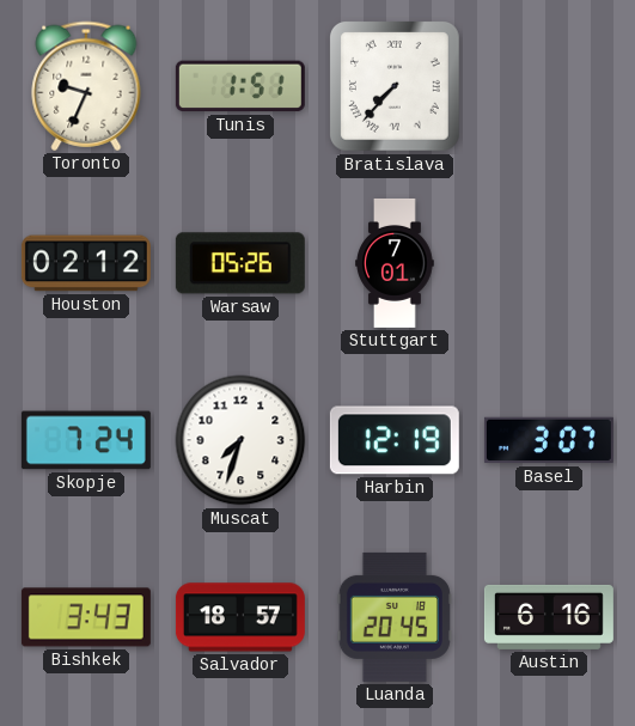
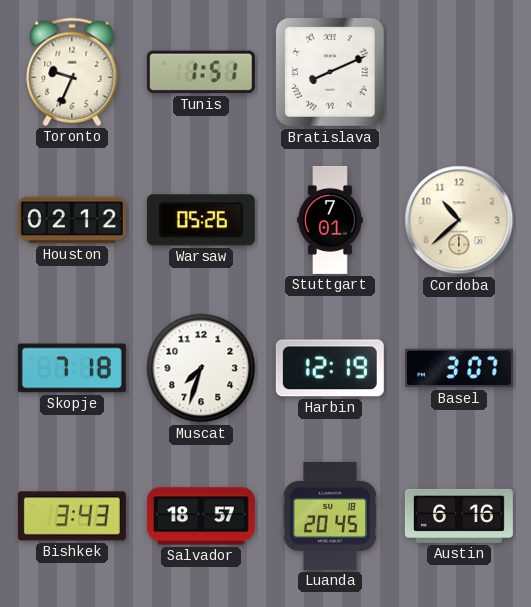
Bratislava: 7:37 -> 8:11 (331, 73)
Cordoba: none -> 10:38 (459, 220)
Skopje: 7:24 -> 7:18 (72, 368)
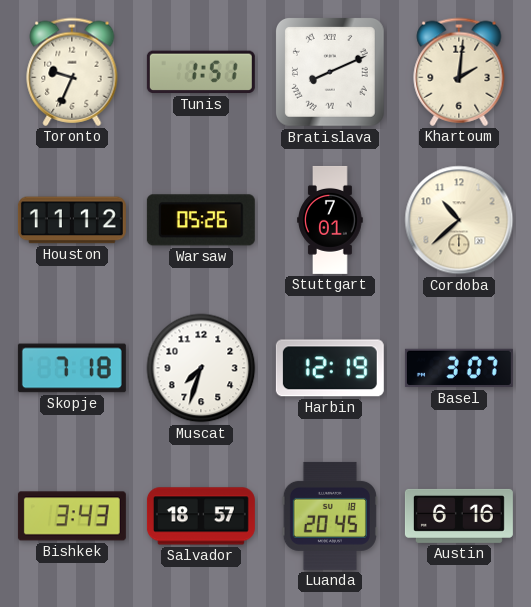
Khartoum: none -> 2:01 (459, 72)
Houston: 02:12 -> 11:12 (72, 220)
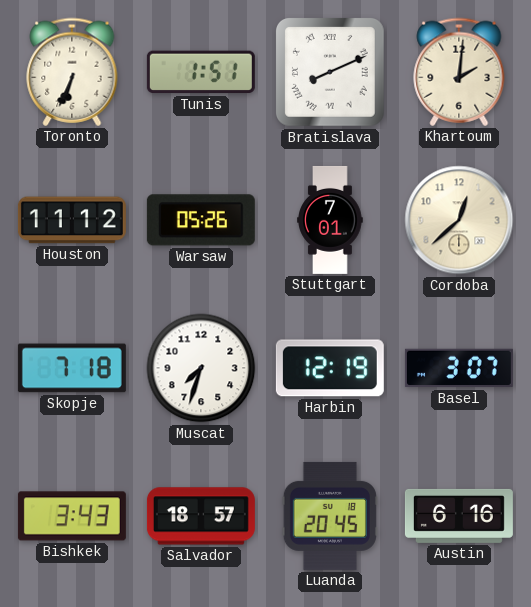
Toronto: 9:34 -> 6:34 (72, 72)
Cordoba: 10:38 -> 12:38 (459, 220)
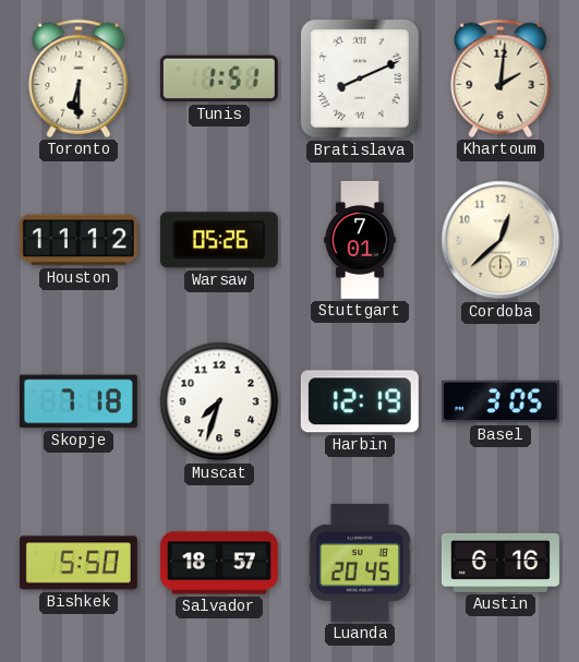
Toronto: 6:34 -> 6:30 (79, 79)
Basel: 3:07 -> 3:05 (500, 401)
Bishkek: 3:43 -> 5:50 (79, 563)
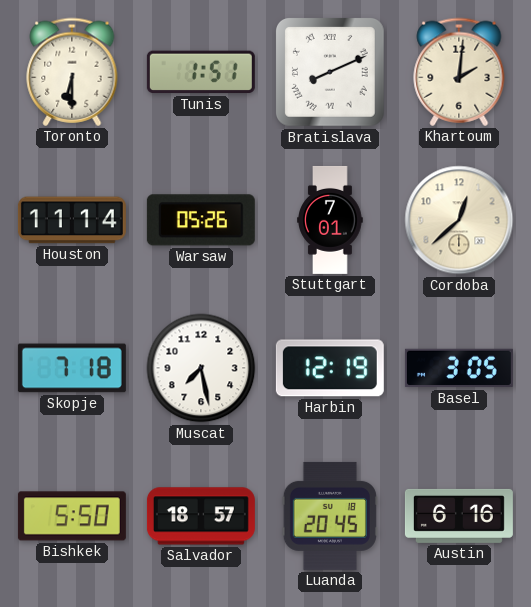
Houston: 11:12 -> 11:14 (72, 220)
Muscat: 7:33 -> 7:28 (201, 368)
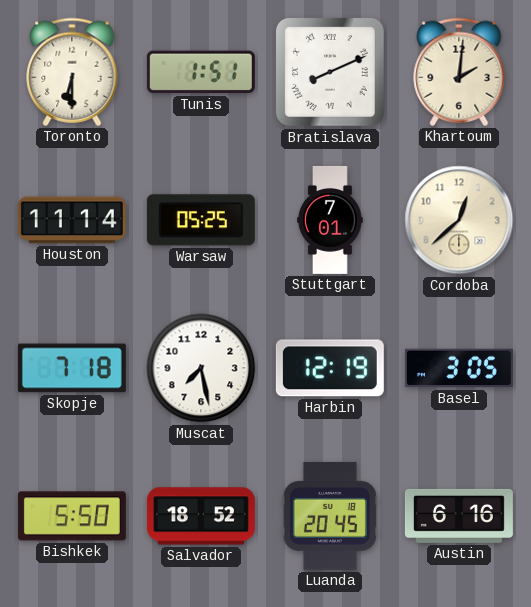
Warsaw: 05:26 -> 05:25 (201, 220)
Salvador: 18:57 -> 18:52 (201, 516)
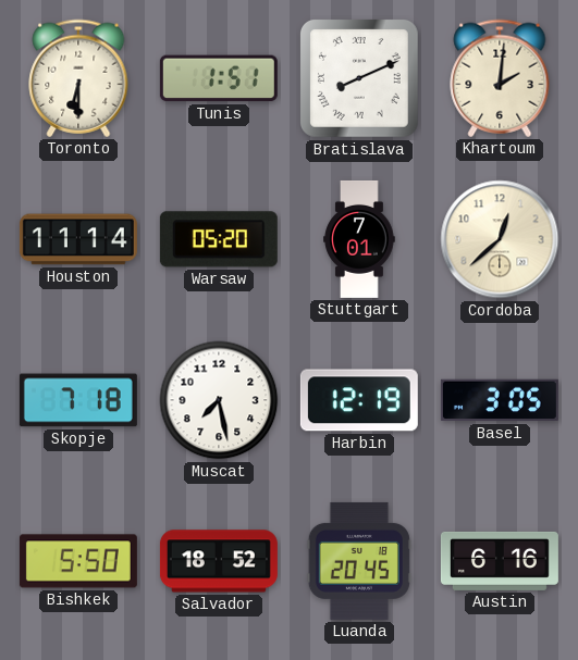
Warsaw: 05:25 -> 05:20 (219, 239)
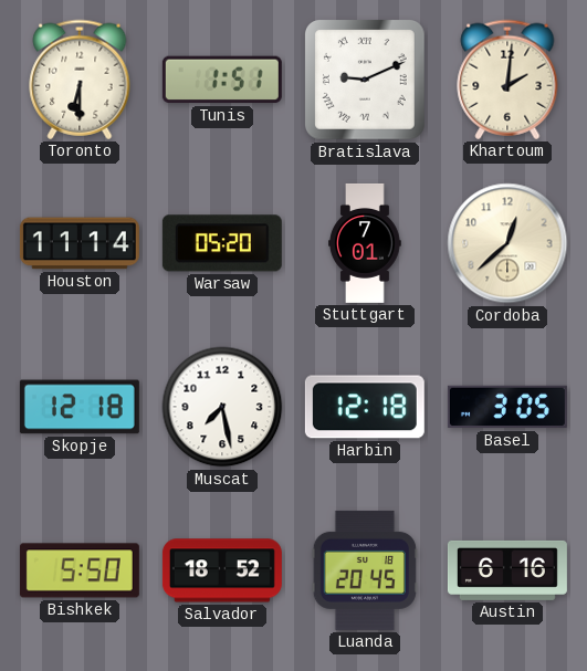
Bratislava: 8:11 -> 9:11 (366, 81)
Skopje: 7:18 -> 12:18 (80, 407)
Harbin: 12:19 -> 12:18 (365, 407)
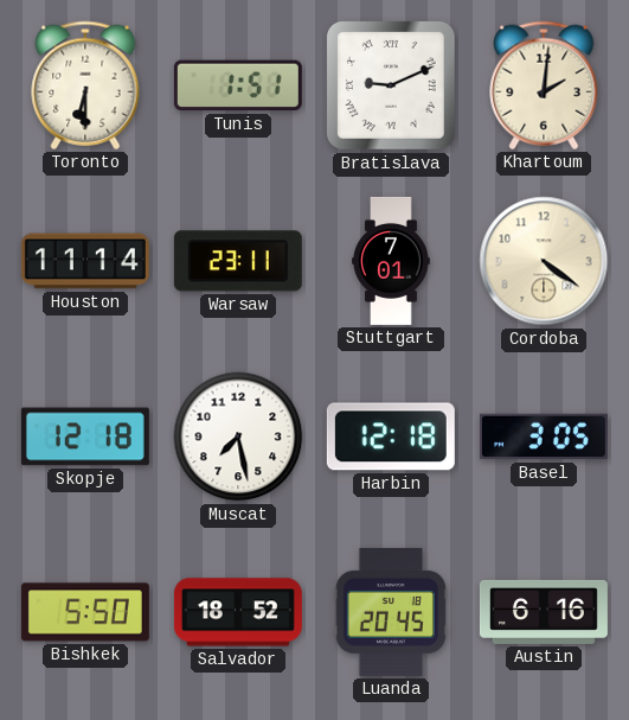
Warsaw: 05:20 -> 23:11 (238, 261)
Cordoba: 12:38 -> 4:21 (544, 261)
